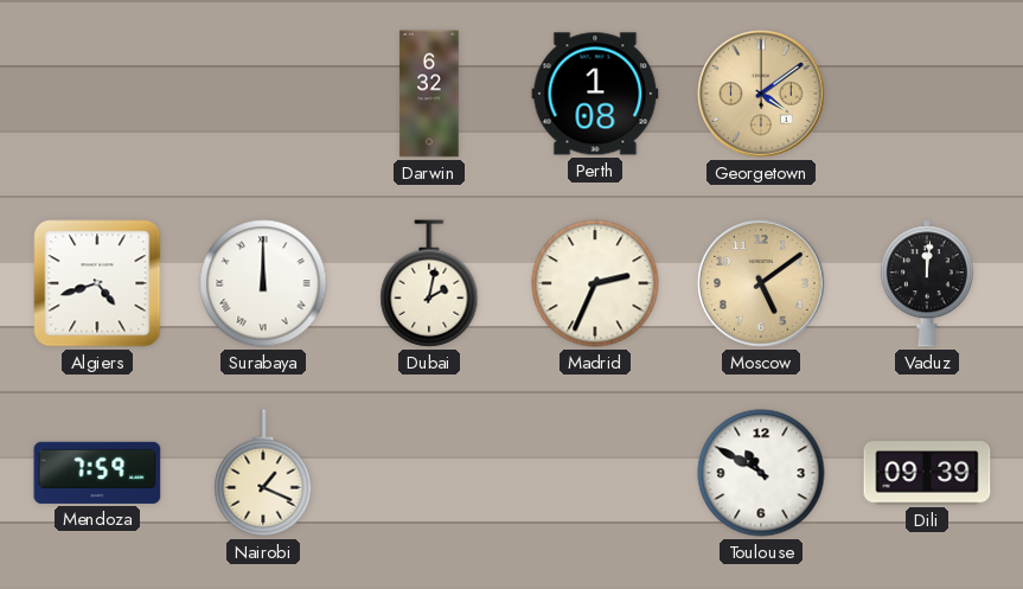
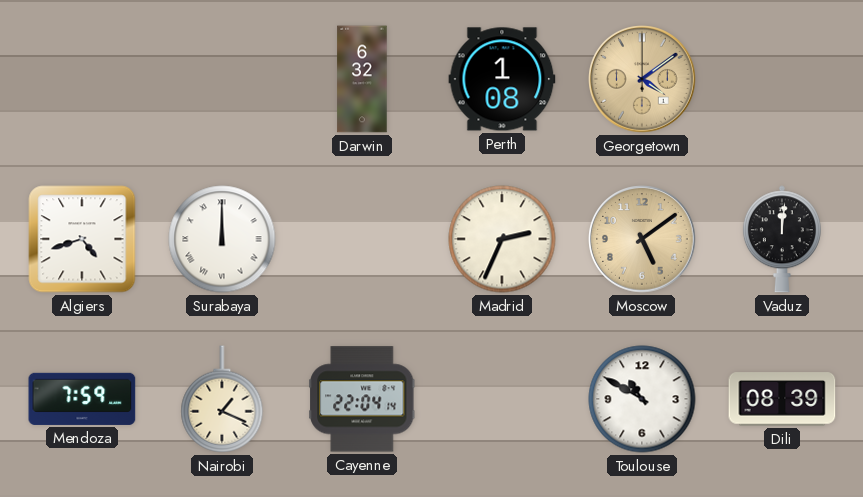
Dubai: 2:02 -> none (429, 283)
Cayenne: none -> 22:04 (362, 399)
Dili: 09:39 -> 08:39 (782, 399)
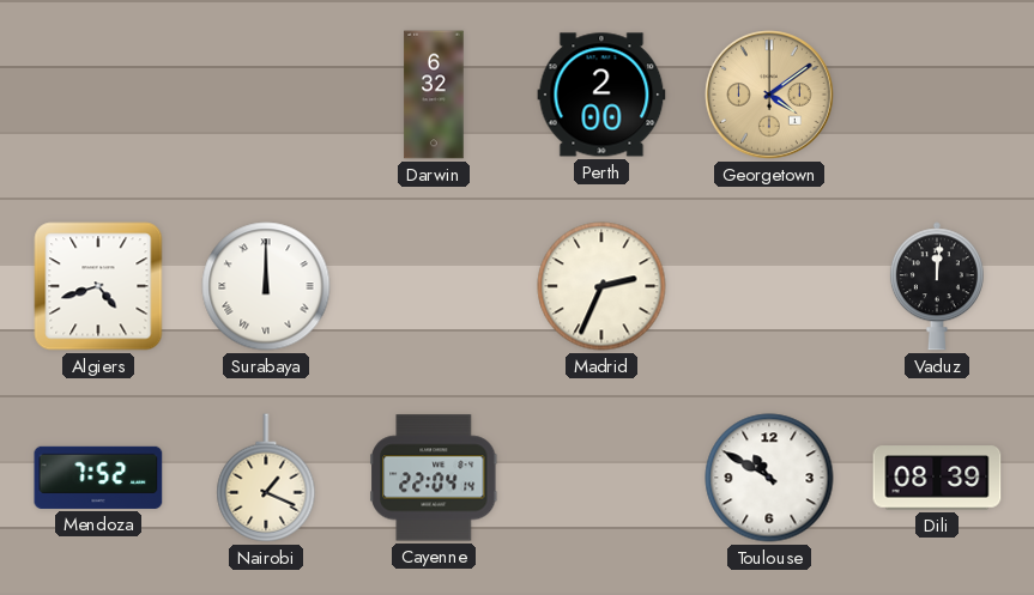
Perth: 1:08 -> 2:00 (601, 95)
Moscow: 5:09 -> none (642, 239)
Mendoza: 7:59 -> 7:52 (98, 478)
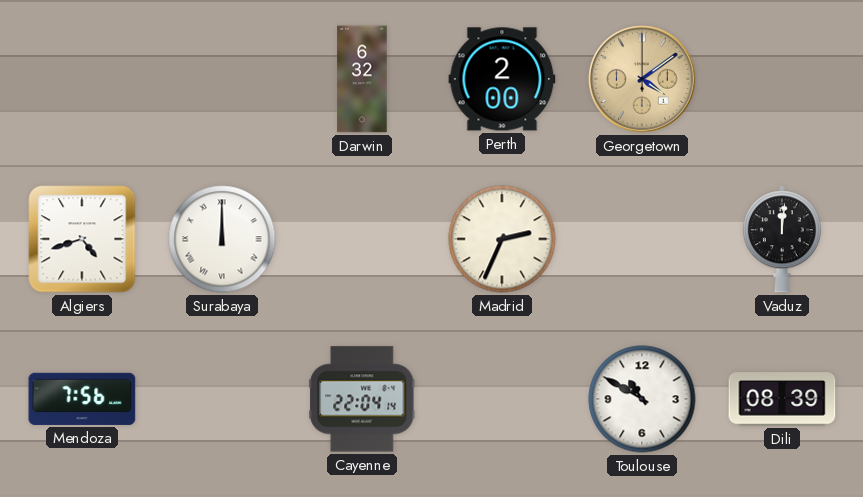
Mendoza: 7:52 -> 7:56 (82, 399)
Nairobi: 1:19 -> none (266, 478)
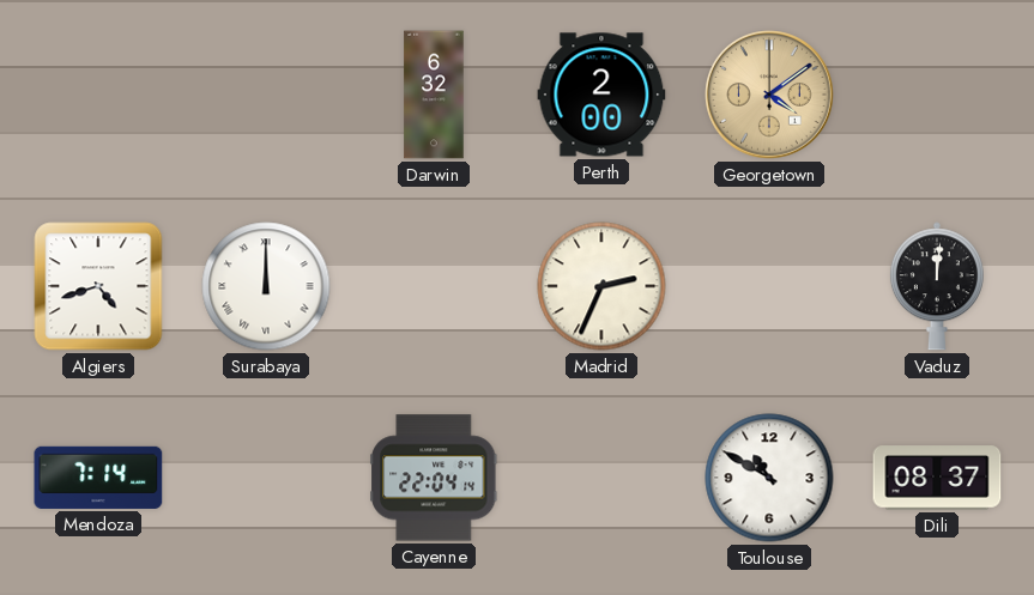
Mendoza: 7:56 -> 7:14 (98, 478)
Dili: 08:39 -> 08:37 (937, 478)
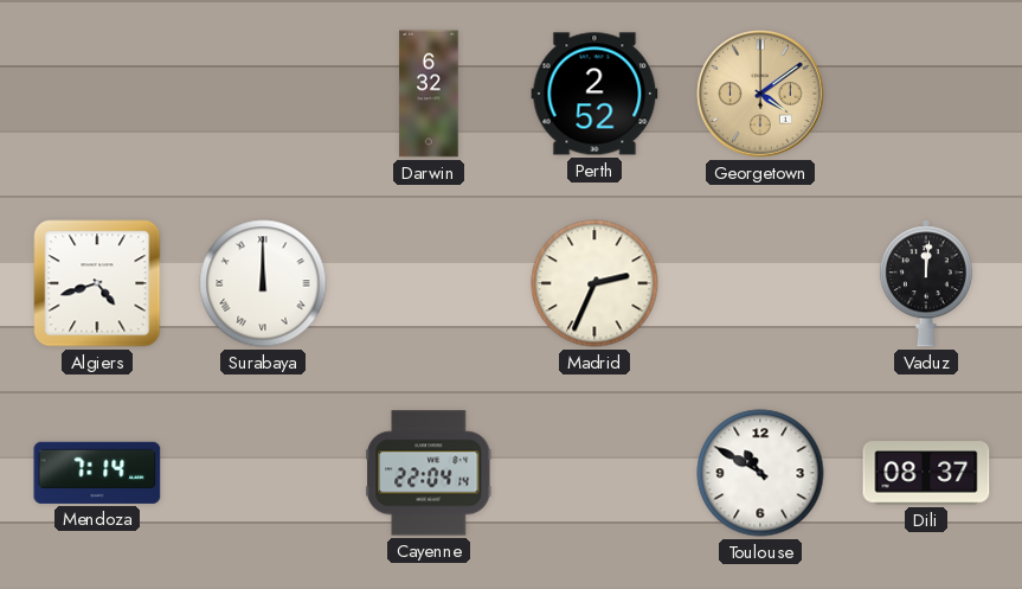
Perth: 2:00 -> 2:52 (594, 94)
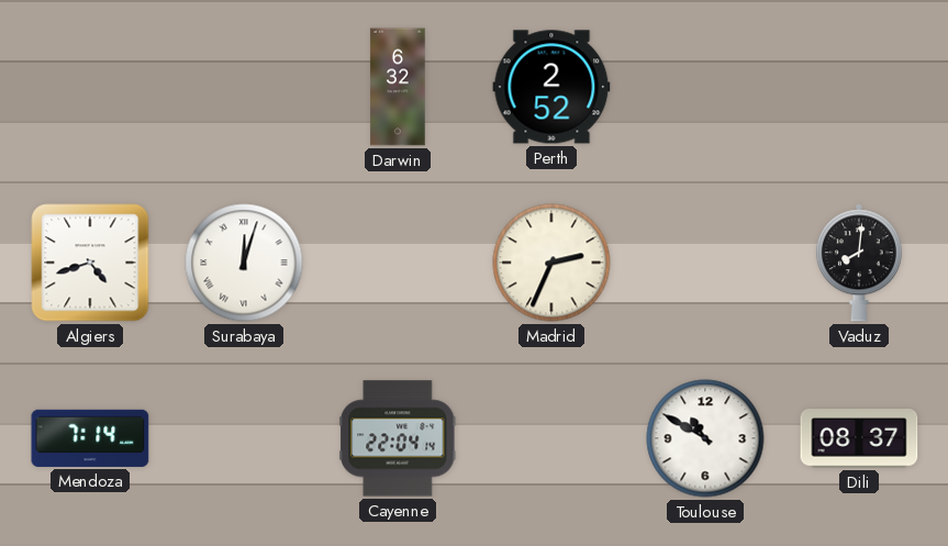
Georgetown: 4:09 -> none (760, 94)
Surabaya: 12:00 -> 12:03 (244, 263)
Vaduz: 12:01 -> 8:01 (859, 263)
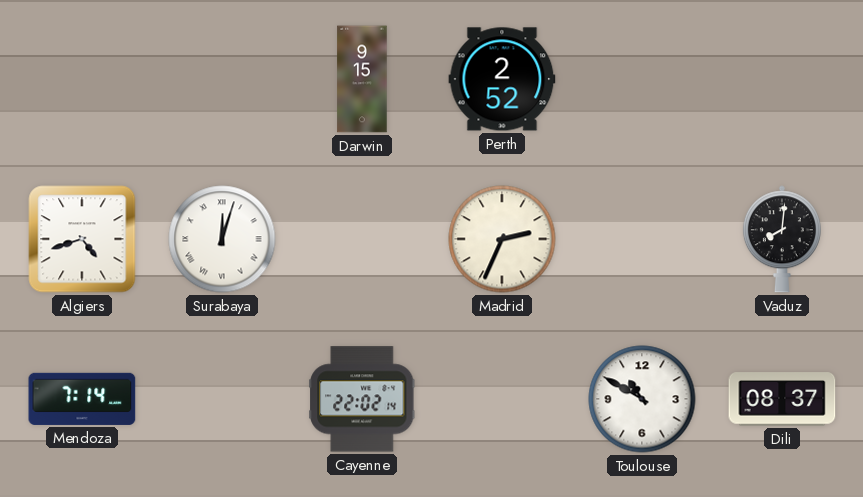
Darwin: 6:32 -> 9:15 (362, 79)
Cayenne: 22:04 -> 22:02 (362, 399)
